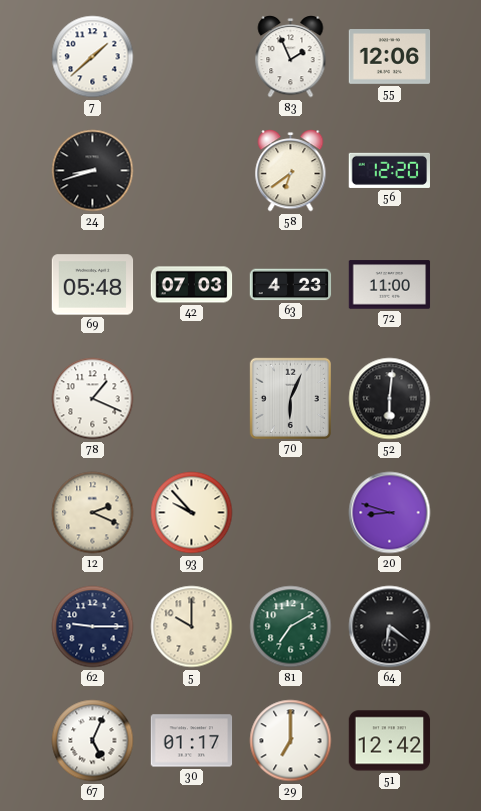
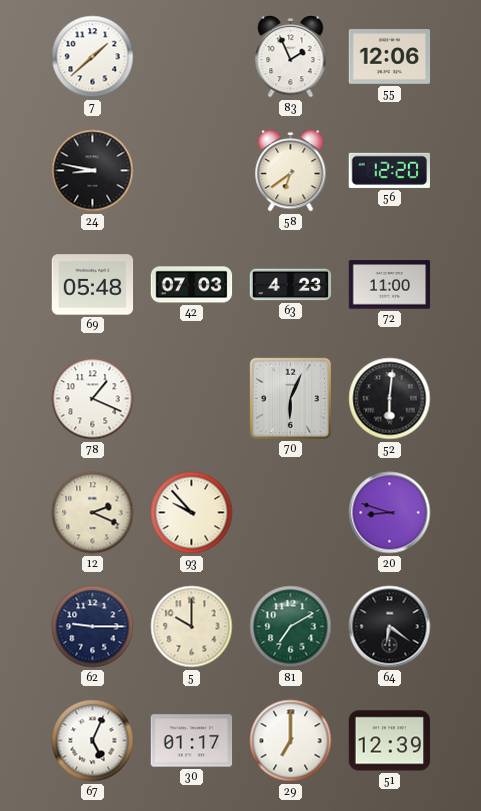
24: 8:42 -> 8:47 (93, 171)
51: 12:42 -> 12:39 (390, 741)
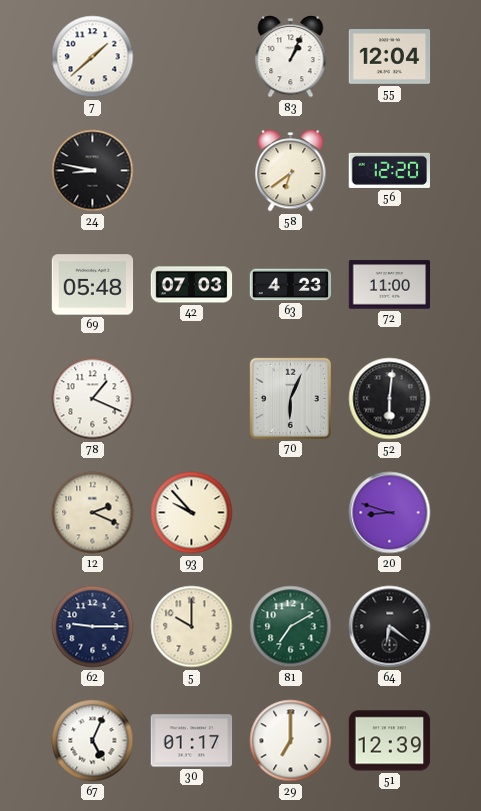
83: 1:56 -> 1:04 (291, 57)
55: 12:06 -> 12:04 (390, 57)
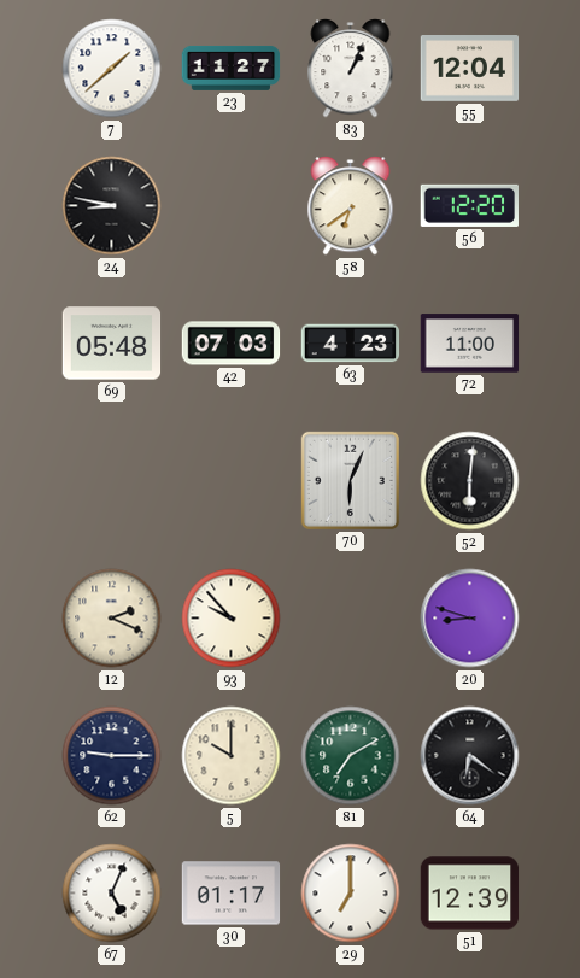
23: none -> 11:27 (232, 68)
78: 1:19 -> none (93, 399)
